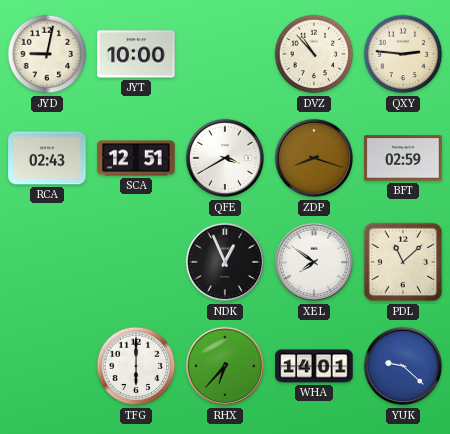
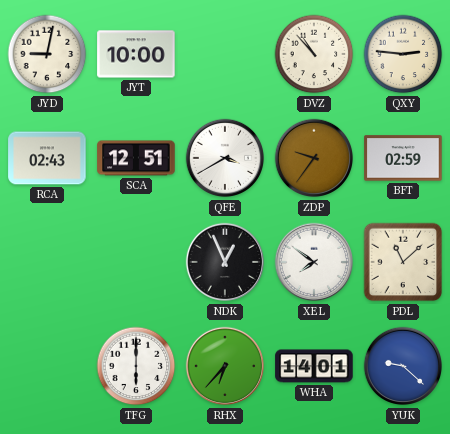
ZDP: 8:18 -> 9:36 (314, 158)
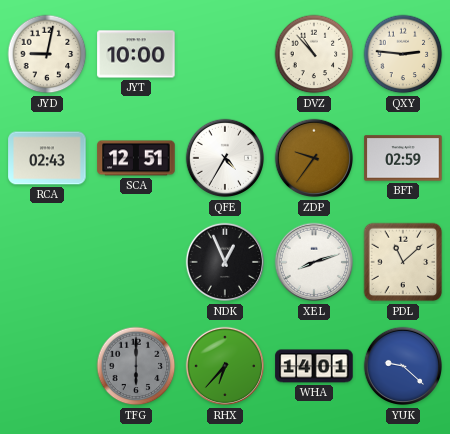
QFE: 3:40 -> 4:35 (225, 158)
XEL: 7:51 -> 8:12 (314, 262)
TFG dial: white -> grey (136, 366)
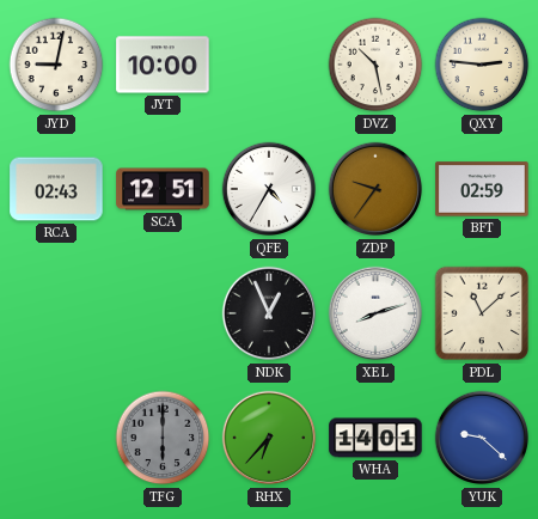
DVZ: 10:53 -> 10:28 (375, 65)
